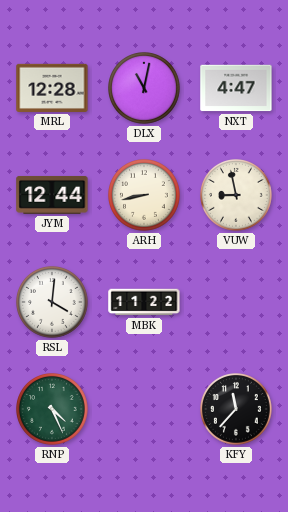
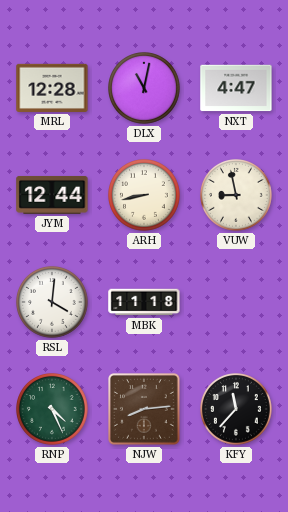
MBK: 11:22 -> 11:18 (144, 302)
NJW: none -> 8:14 (145, 410)
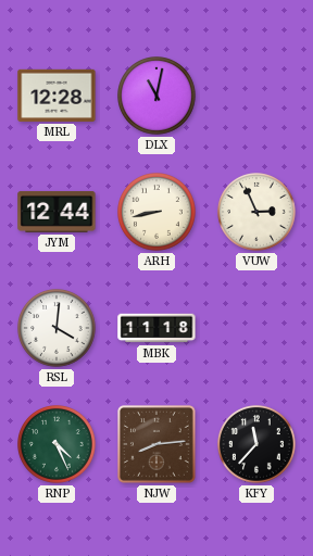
NXT: 4:47 -> none (236, 88)
VUW: 8:58 -> 2:56 (258, 213)
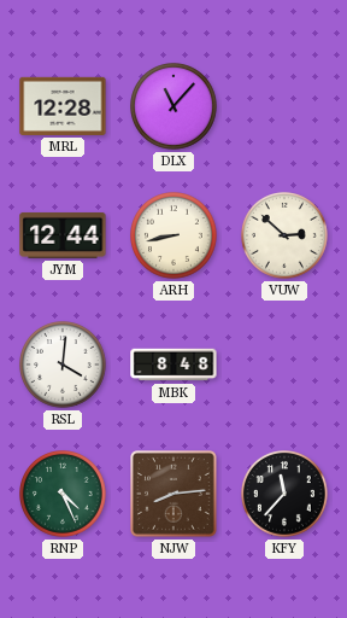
DLX: 11:02 -> 11:07 (175, 107)
VUW: 2:56 -> 2:52 (286, 237)
MBK: 11:18 -> 8:48 (173, 365)
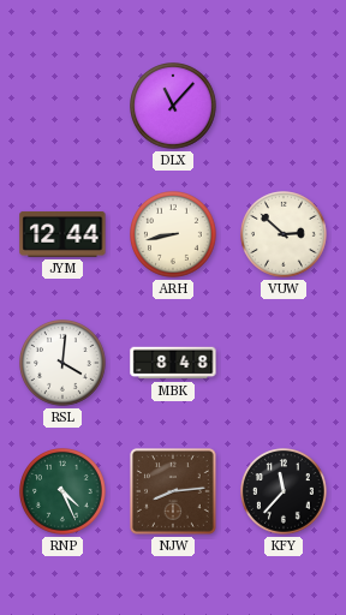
MRL: 12:28 -> none (63, 106)
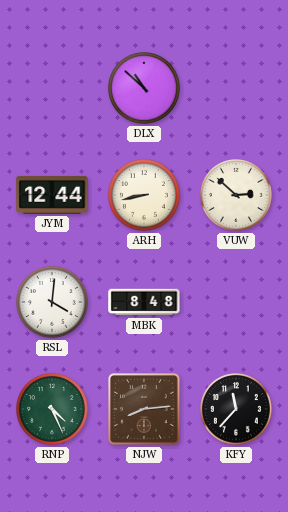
DLX: 11:07 -> 10:52 (145, 89)
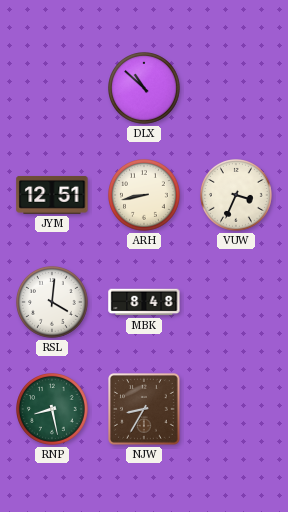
JYM: 12:44 -> 12:51 (52, 195)
VUW: 2:52 -> 3:34 (237, 196)
RNP: 4:26 -> 8:28 (53, 410)
NJW: 8:14 -> 8:35 (145, 410)
KFY: 11:37 -> none (237, 410)
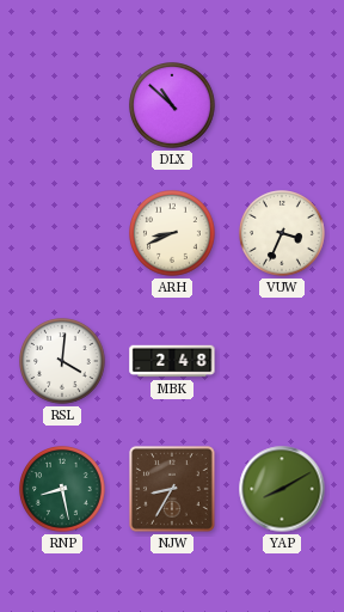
JYM: 12:51 -> none (52, 195)
ARH: 8:43 -> 8:41 (173, 234)
MBK: 8:48 -> 2:48 (172, 361)
YAP: none -> 8:10 (282, 489)
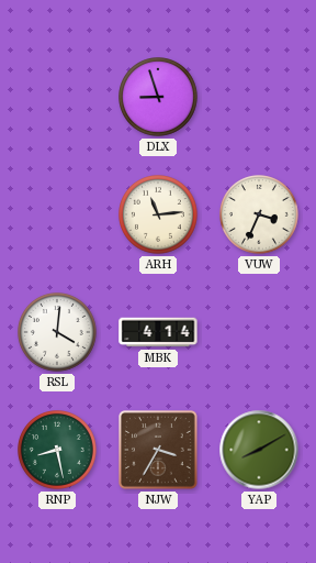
DLX: 10:52 -> 8:57 (159, 98)
ARH: 8:41 -> 11:14 (159, 216)
MBK: 2:48 -> 4:14 (158, 332)
NJW: 8:35 -> 3:35 (159, 451)
